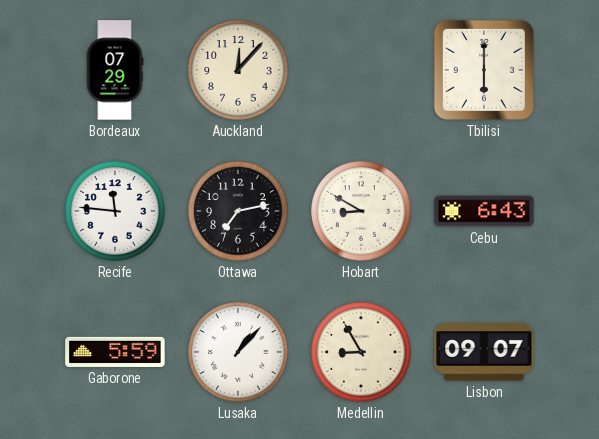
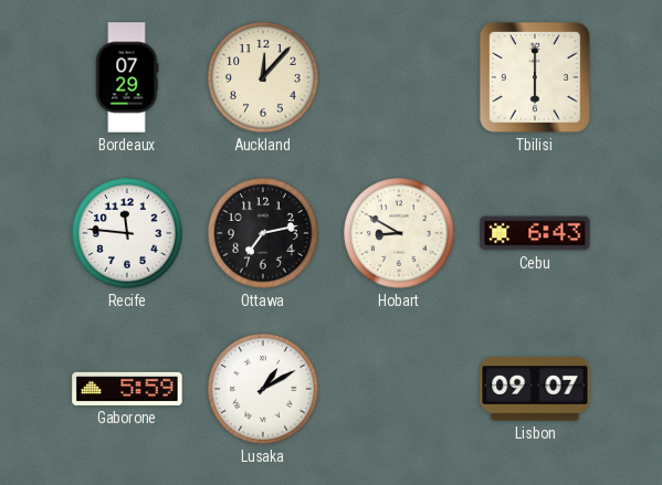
Lusaka: 1:07 -> 1:10 (263, 389)
Medellin: 8:55 -> none (361, 352)
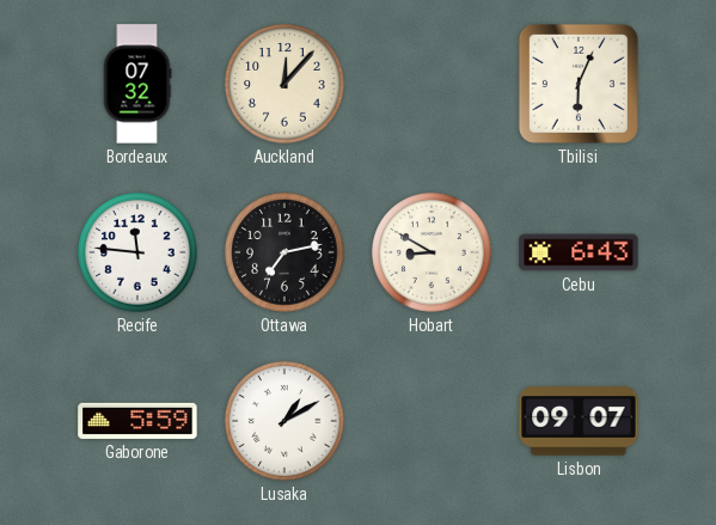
Bordeaux: 07:29 -> 07:32 (137, 84)
Tbilisi: 6:00 -> 6:04 (579, 84)
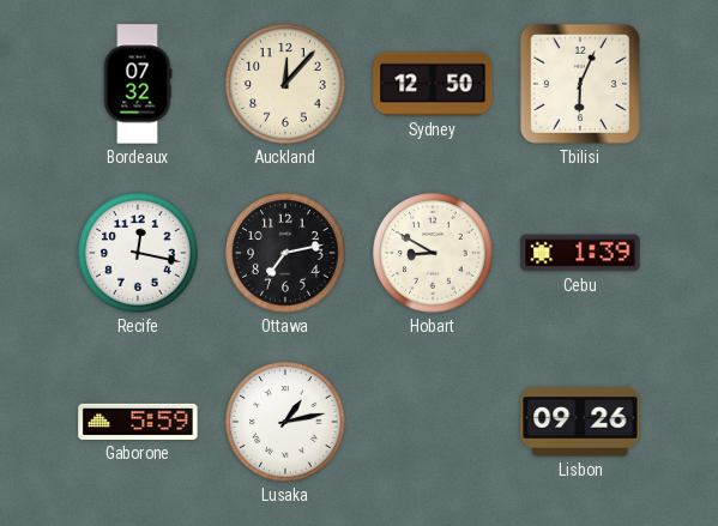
Sydney: none -> 12:50 (433, 84)
Recife: 11:46 -> 12:17 (138, 253)
Cebu: 6:43 -> 1:39 (580, 253)
Lusaka: 1:10 -> 1:13 (285, 422)
Lisbon: 09:07 -> 09:26 (580, 422)
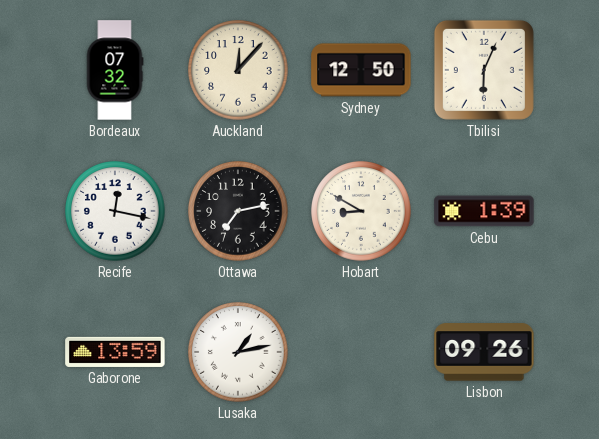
Gaborone: 5:59 -> 13:59 (115, 352)
